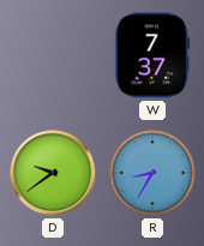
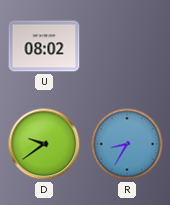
U: none -> 08:02 (44, 46)
W: 7:37 -> none (152, 55)
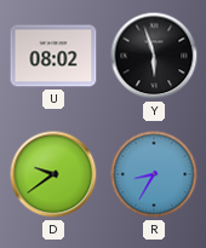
Y: none -> 5:57 (154, 56)
